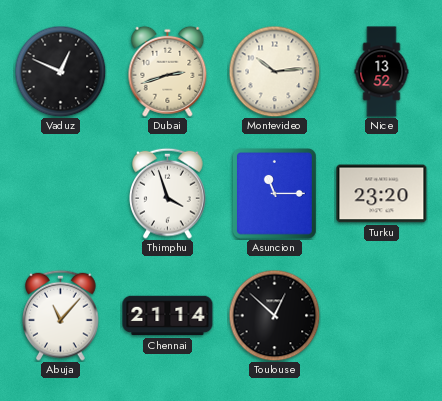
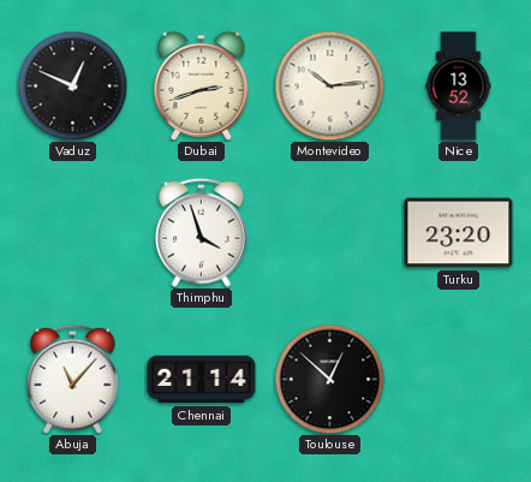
Asuncion: 11:15 -> none (274, 193)
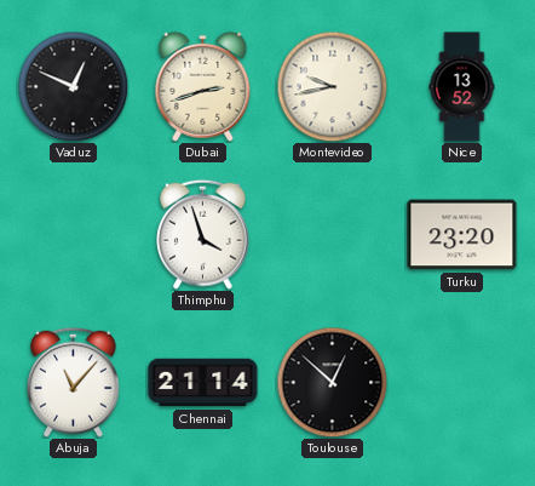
Montevideo: 10:14 -> 9:43 (332, 86)
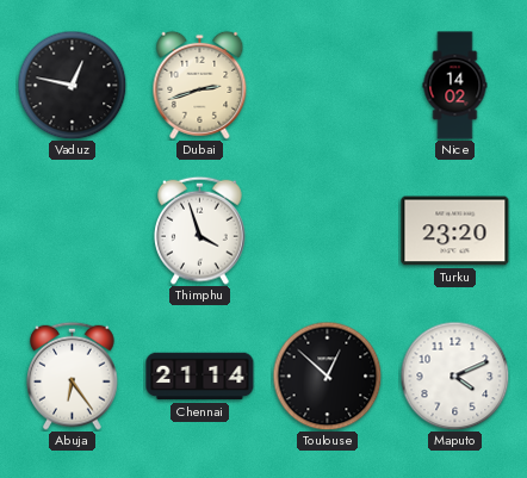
Vaduz: 12:49 -> 12:47 (72, 85)
Montevideo: 9:43 -> none (332, 86)
Nice: 13:52 -> 14:02 (455, 86)
Abuja: 11:07 -> 6:24 (73, 375)
Maputo: none -> 4:11 (454, 375)
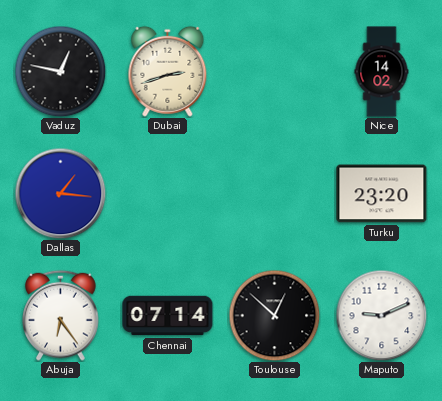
Dallas: none -> 1:16 (60, 193)
Thimphu: 3:57 -> none (200, 230)
Chennai: 21:14 -> 07:14 (168, 316)
Maputo: 4:11 -> 9:11 (381, 315)
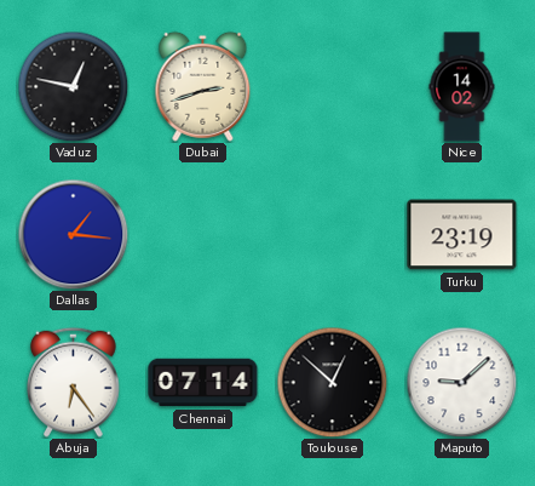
Turku: 23:20 -> 23:19 (462, 235)
Maputo: 9:11 -> 9:08 (461, 382)
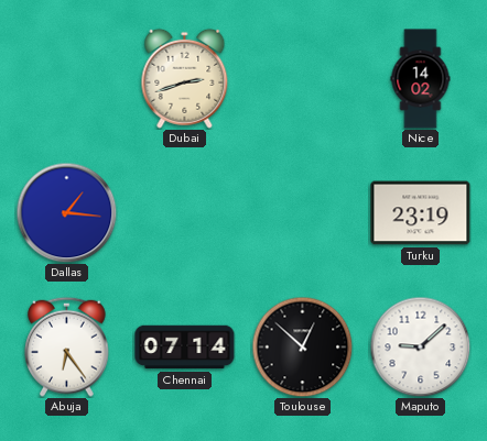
Vaduz: 12:47 -> none (73, 86)
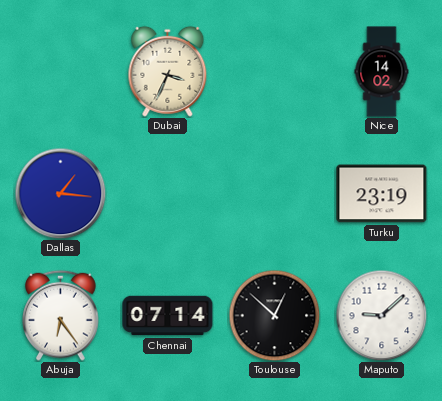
Dubai: 2:42 -> 3:34 (168, 71)
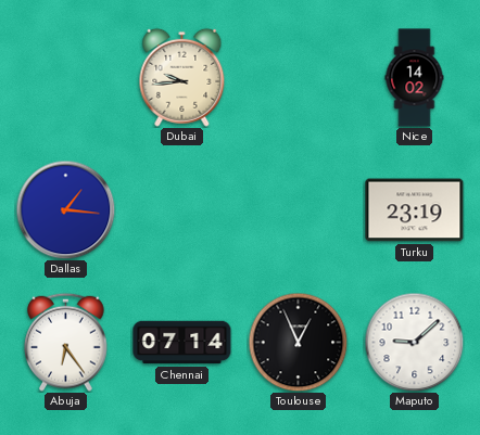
Dubai: 3:34 -> 9:44 (182, 77)
Toulouse: 12:52 -> 12:56 (298, 342)
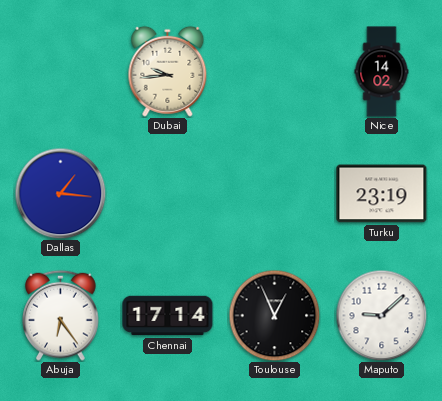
Chennai: 07:14 -> 17:14 (168, 316)
